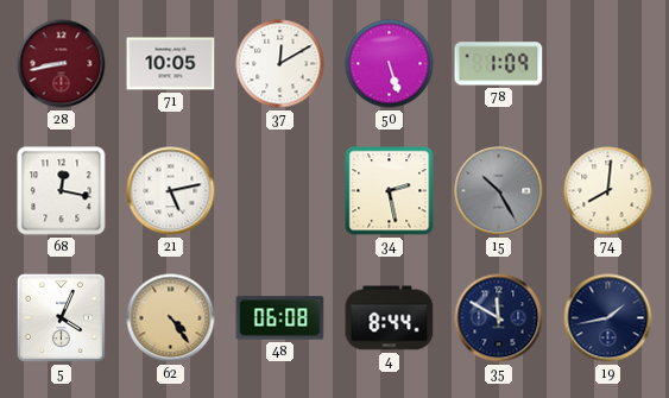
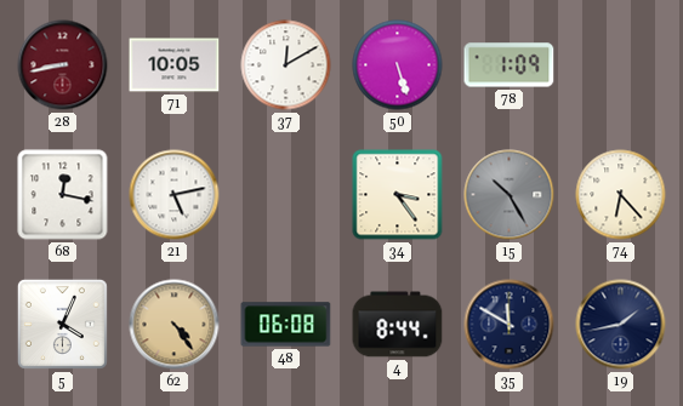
34: 2:28 -> 3:24 (398, 195)
74: 8:01 -> 6:23 (621, 195)
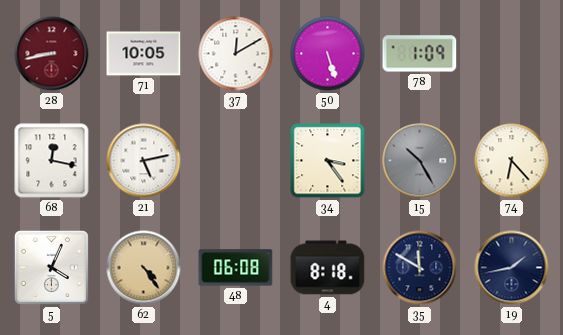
4: 8:44 -> 8:18 (328, 268)
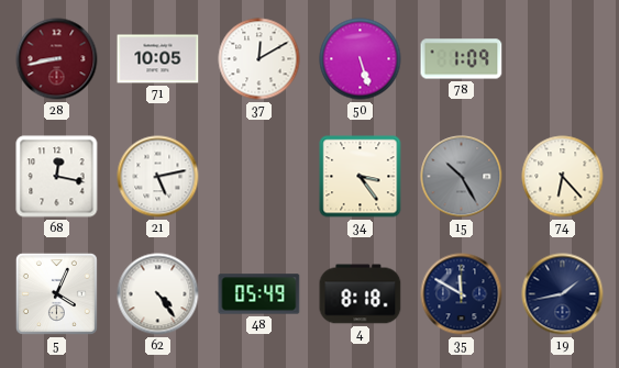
62 dial: champagne -> white (158, 294)
48: 06:08 -> 05:49 (259, 294)
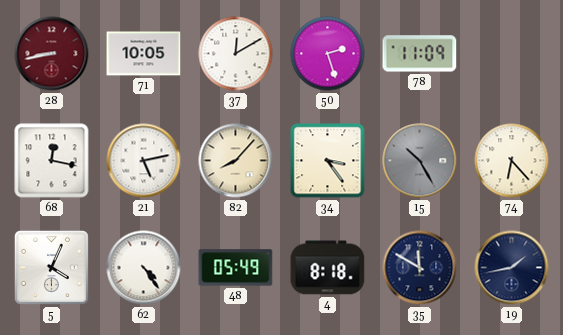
50: 5:27 -> 2:27 (328, 54)
78: 1:09 -> 11:09 (420, 54)
82: none -> 8:07 (236, 161)
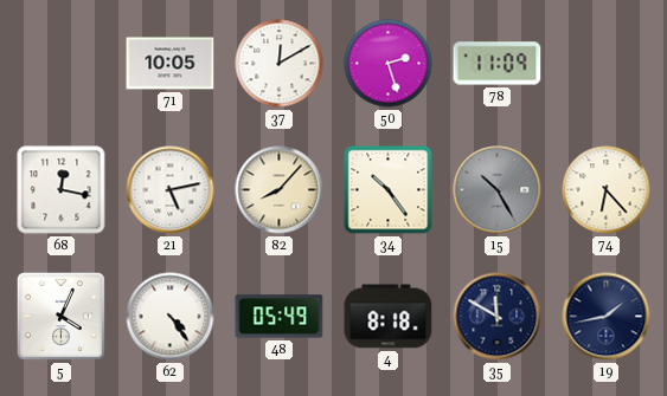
28: 8:43 -> none (52, 54)
34: 3:24 -> 10:24 (389, 190)
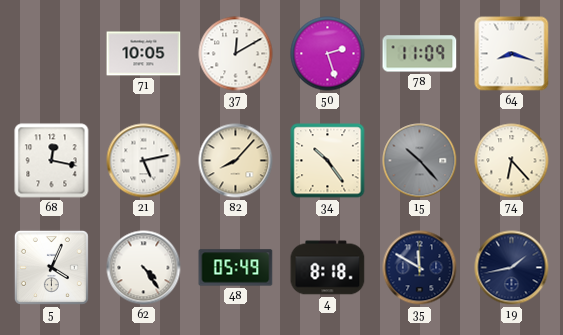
64: none -> 8:18 (512, 54)
15: 10:25 -> 10:23 (420, 161)
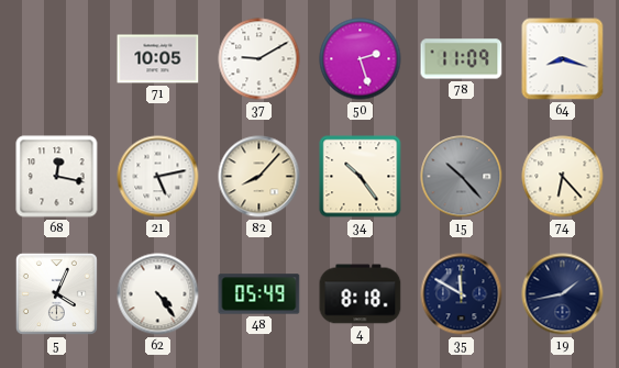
37: 12:10 -> 9:10 (259, 59)
